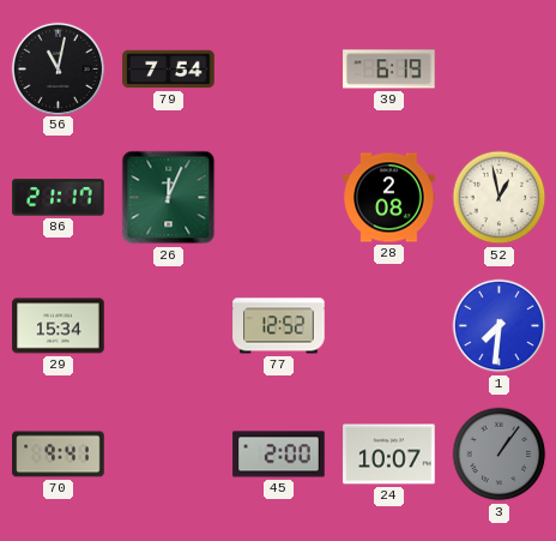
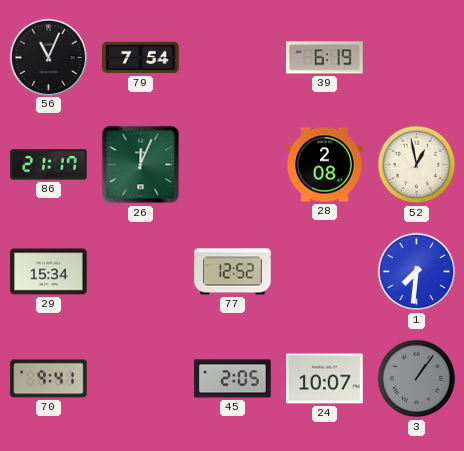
56: 11:02 -> 11:04 (48, 57)
45: 2:00 -> 2:05 (233, 379)
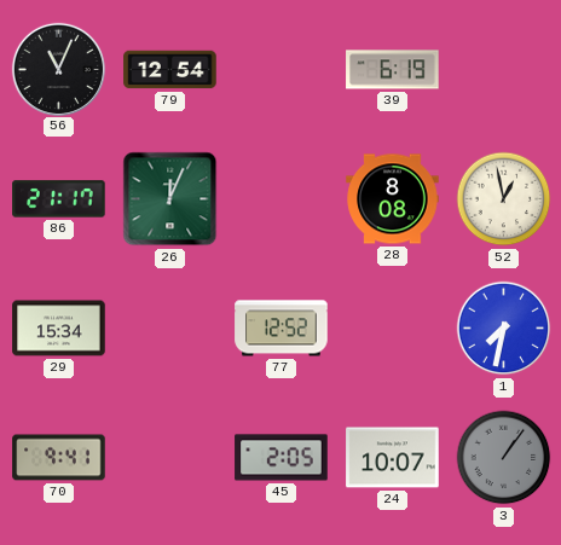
79: 7:54 -> 12:54 (170, 70)
28: 2:08 -> 8:08 (393, 199)
1: 7:31 -> 7:32 (504, 329)
